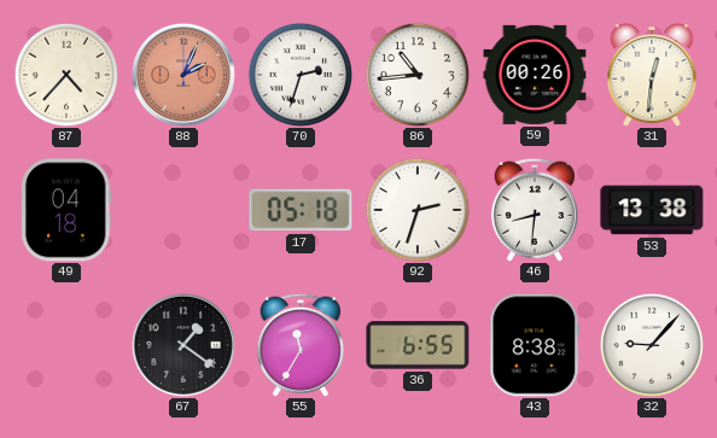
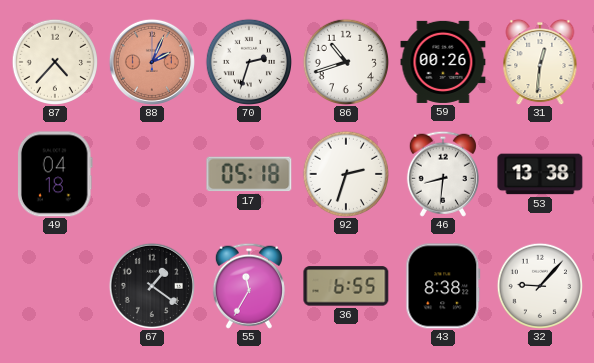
86: 10:44 -> 10:42 (345, 61)
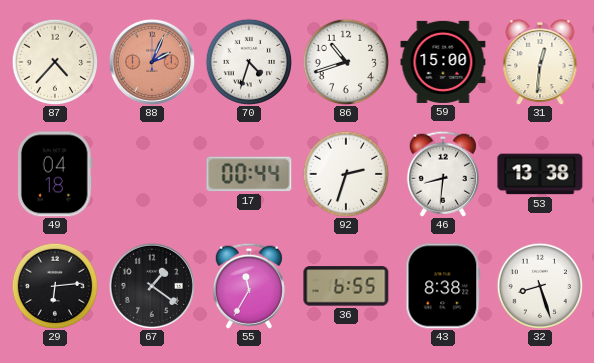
70: 2:33 -> 4:33 (248, 61)
59: 00:26 -> 15:00 (443, 62)
17: 05:18 -> 00:44 (249, 174)
29: none -> 6:14 (54, 285)
32: 9:07 -> 8:27 (539, 285)
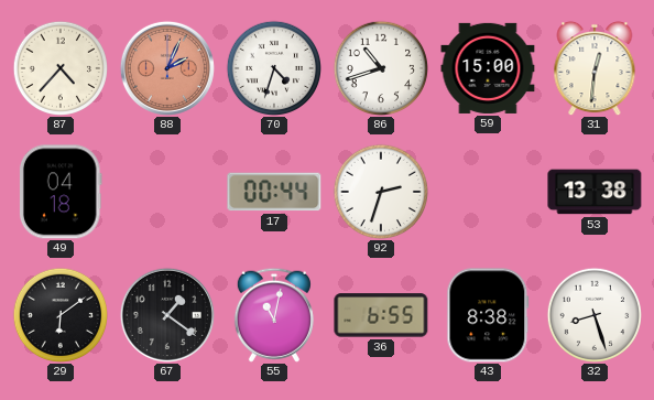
46: 8:31 -> none (443, 174)
29: 6:14 -> 6:09 (59, 314)
55: 11:35 -> 11:02 (274, 315)
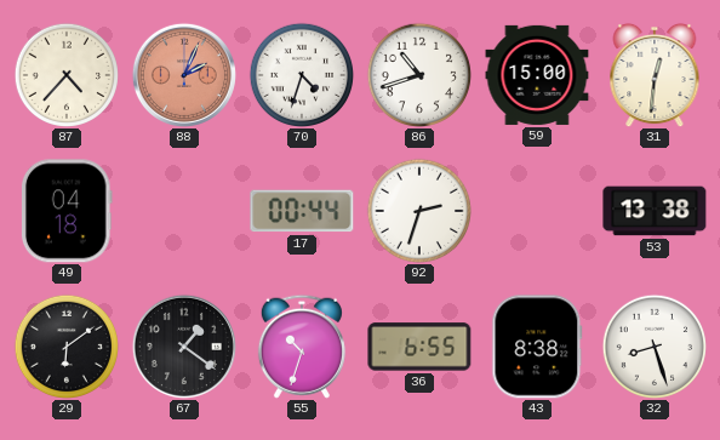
55: 11:02 -> 10:33 (302, 347)
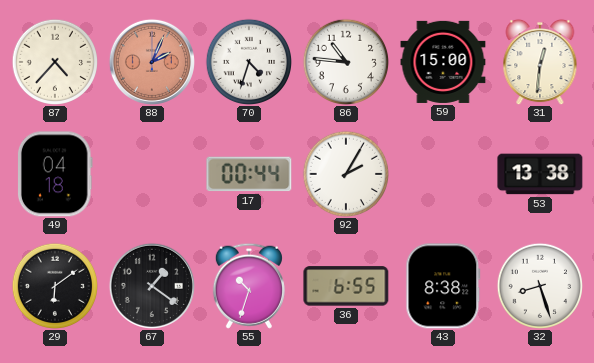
86: 10:42 -> 10:46 (345, 61)
92: 2:33 -> 2:05 (345, 173)
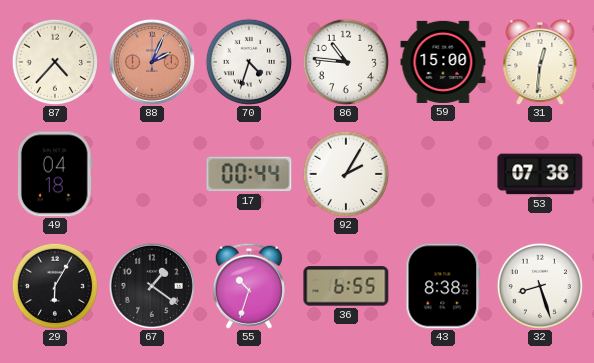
53: 13:38 -> 07:38 (540, 174)
29: 6:09 -> 6:05 (54, 285)
